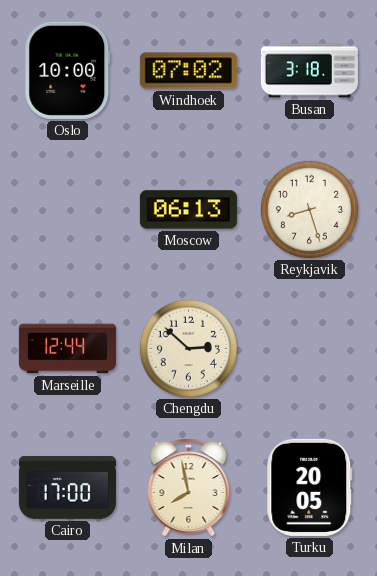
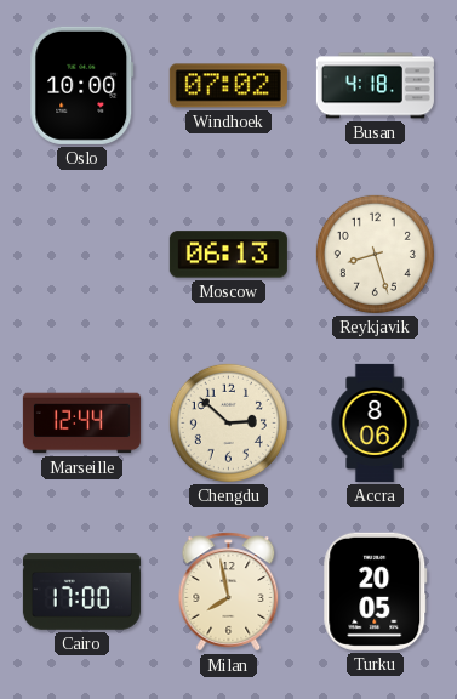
Busan: 3:18 -> 4:18 (375, 86)
Accra: none -> 8:06 (375, 422)
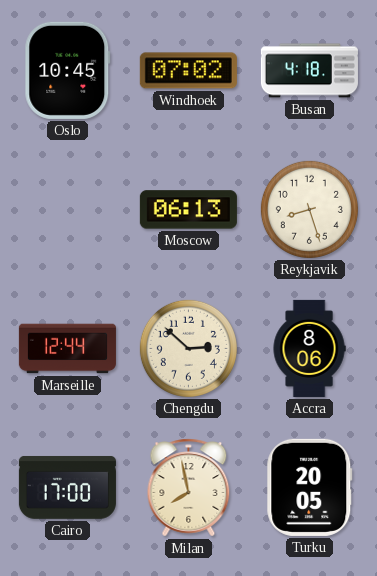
Oslo: 10:00 -> 10:45 (68, 70)
